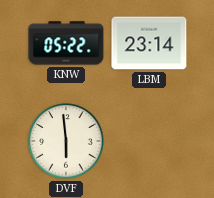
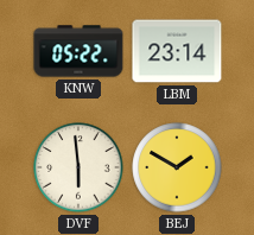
BEJ: none -> 1:50 (177, 167)
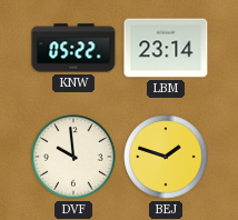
DVF: 5:59 -> 9:59 (73, 157)
BEJ: 1:50 -> 1:48 (166, 157)
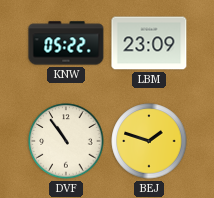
LBM: 23:14 -> 23:09 (149, 43)
DVF: 9:59 -> 10:54 (66, 141)
